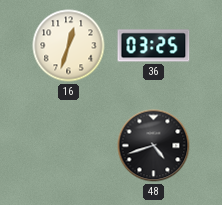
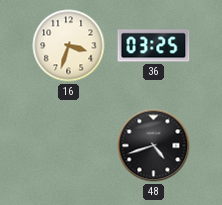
16: 12:33 -> 3:33 (69, 46)
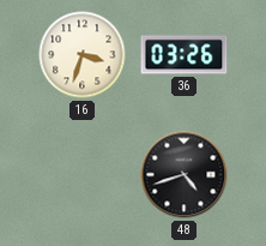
36: 03:25 -> 03:26 (185, 55)
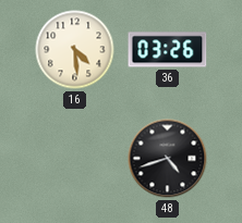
16: 3:33 -> 4:29 (75, 50)
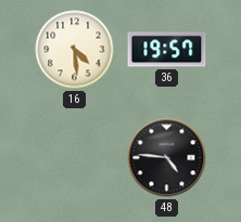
36: 03:26 -> 19:57 (167, 50)
48: 4:42 -> 4:46 (167, 158)
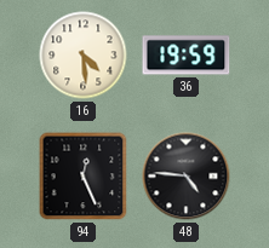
36: 19:57 -> 19:59 (187, 56)
94: none -> 12:26 (84, 177)
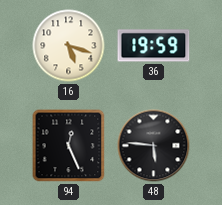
16: 4:29 -> 5:18 (69, 46)
48: 4:46 -> 5:46 (154, 146)
